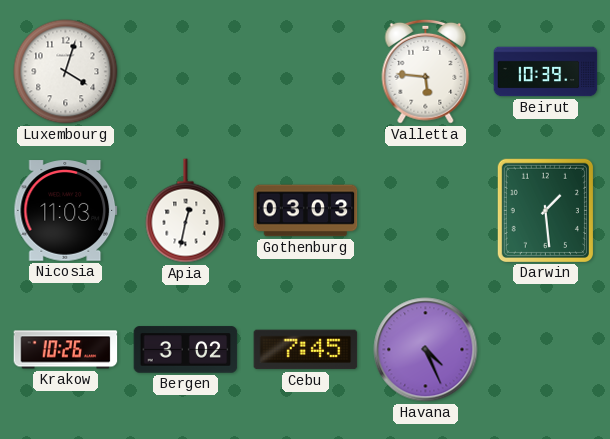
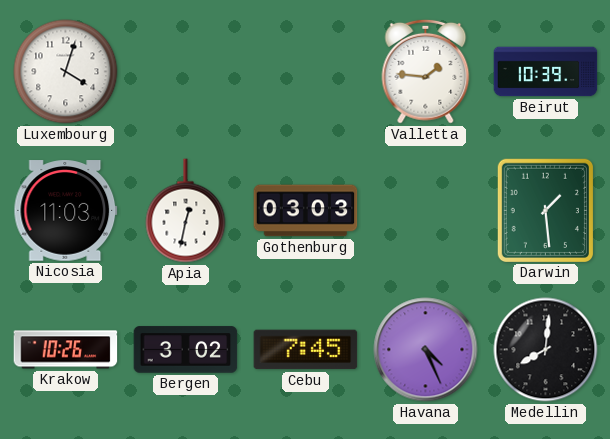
Valletta: 5:46 -> 1:46 (426, 71)
Medellin: none -> 8:01 (546, 350)
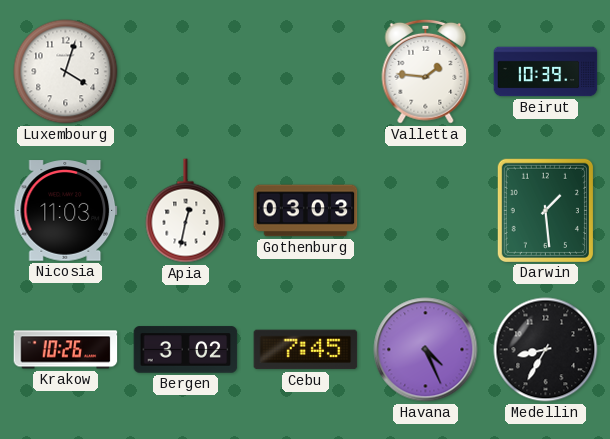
Medellin: 8:01 -> 8:35 (546, 350)
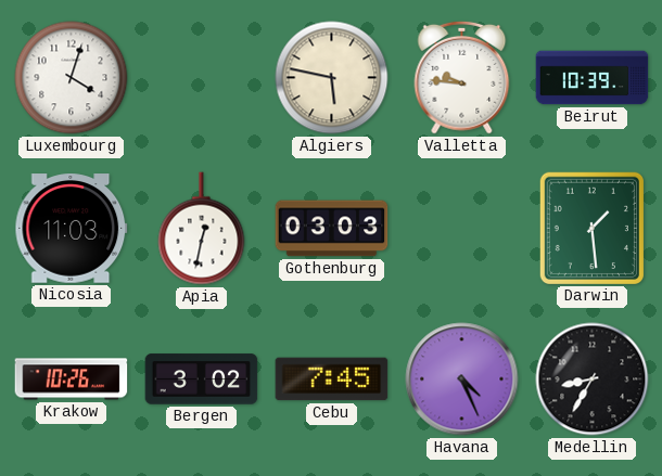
Algiers: none -> 5:47 (332, 78)
Valletta: 1:46 -> 9:46 (462, 77)
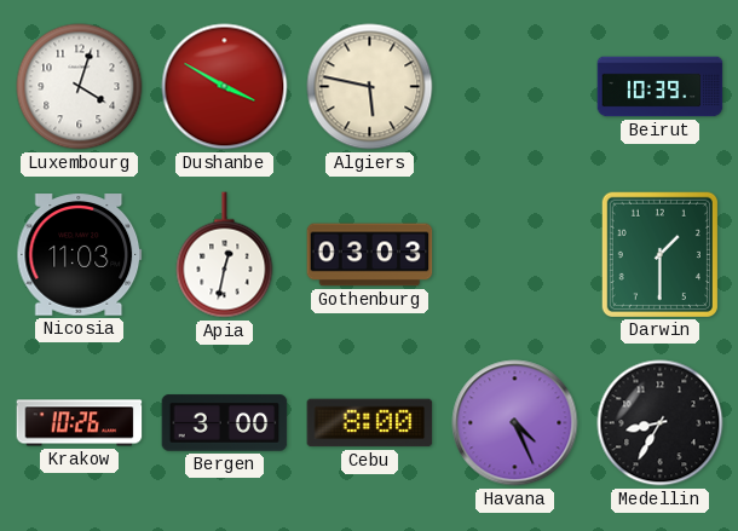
Dushanbe: none -> 3:50 (225, 87)
Valletta: 9:46 -> none (462, 77)
Darwin: 1:29 -> 1:30 (659, 254)
Bergen: 3:02 -> 3:00 (225, 423)
Cebu: 7:45 -> 8:00 (370, 423)
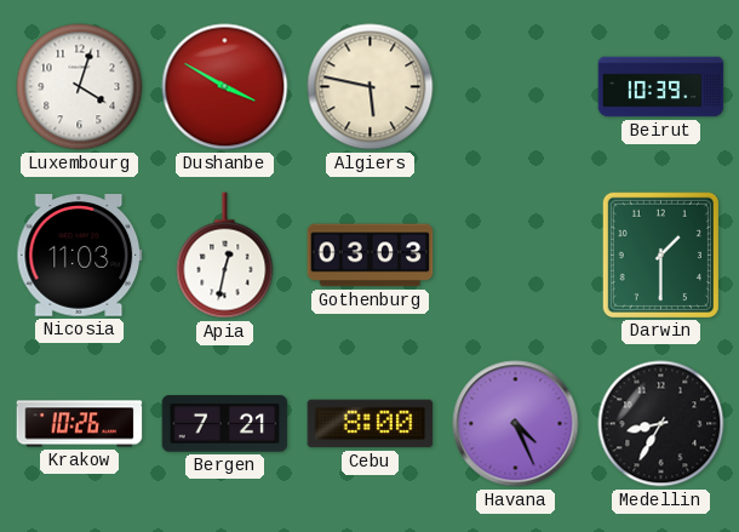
Bergen: 3:00 -> 7:21 (225, 424)
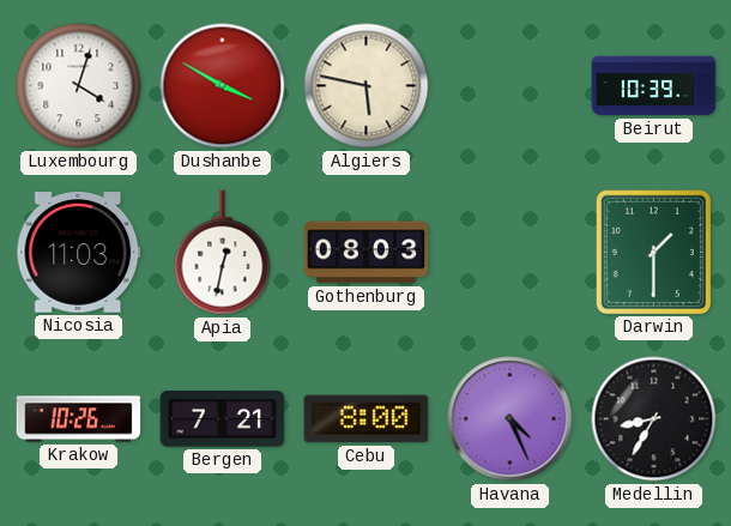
Gothenburg: 03:03 -> 08:03 (367, 253)
